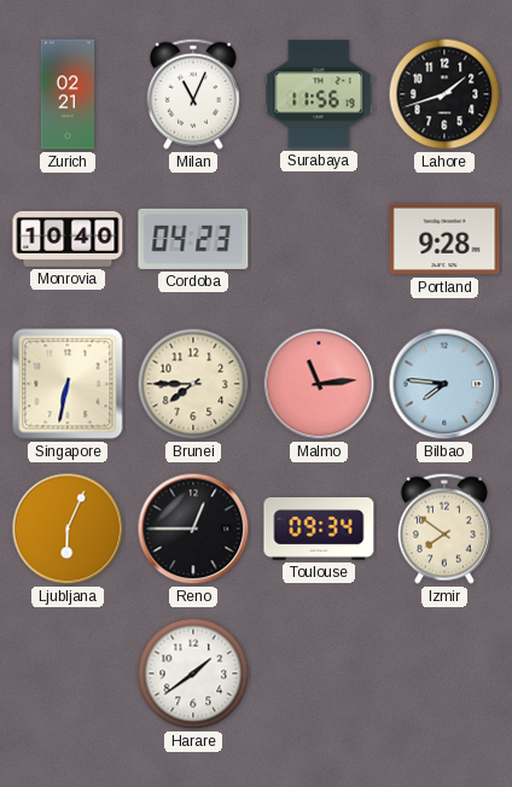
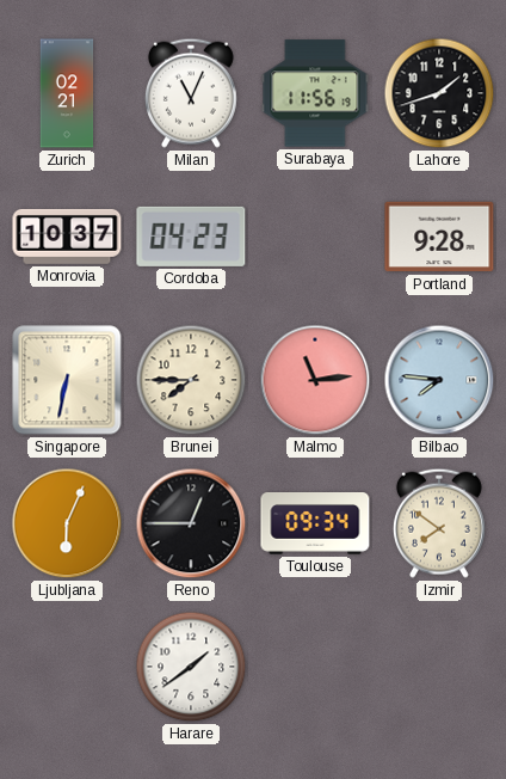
Monrovia: 10:40 -> 10:37 (67, 237)
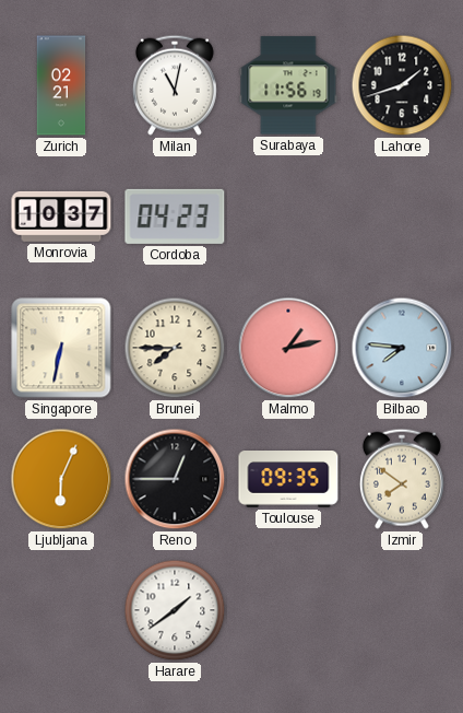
Milan: 11:04 -> 11:02 (175, 85)
Portland: 9:28 -> none (439, 237)
Malmo: 11:14 -> 1:13 (288, 348)
Toulouse: 09:34 -> 09:35 (288, 479)
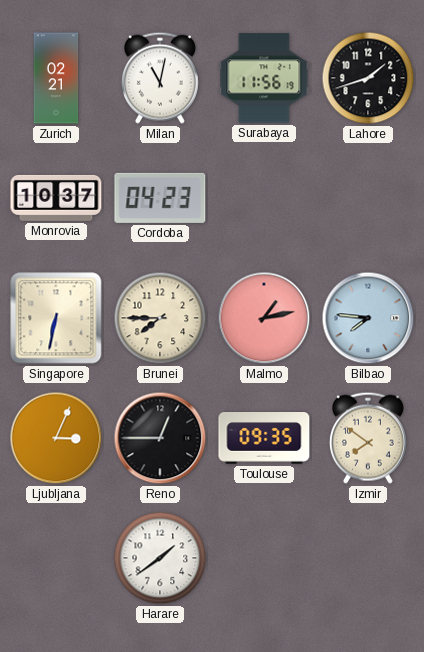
Ljubljana: 6:04 -> 3:04 (56, 438)
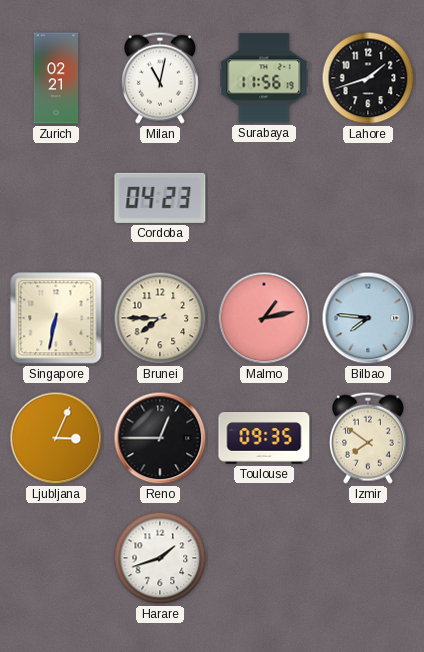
Monrovia: 10:37 -> none (56, 198)
Harare: 1:39 -> 1:42 (160, 558)
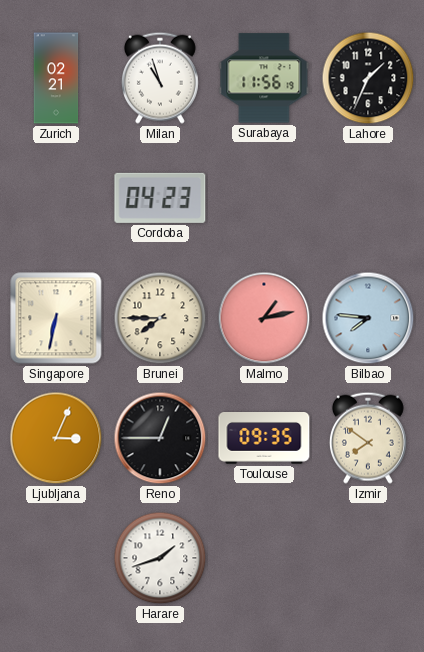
Milan: 11:02 -> 10:57 (160, 78)
Lahore: 1:42 -> 1:34 (368, 78)
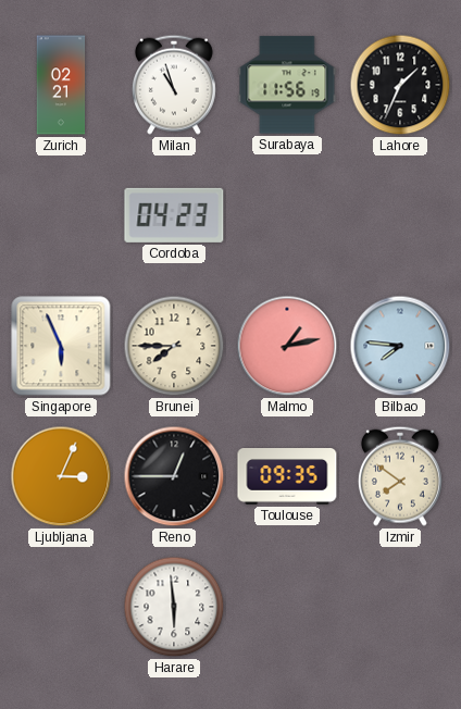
Singapore: 6:32 -> 5:56 (61, 346)
Harare: 1:42 -> 5:59 (174, 607)
